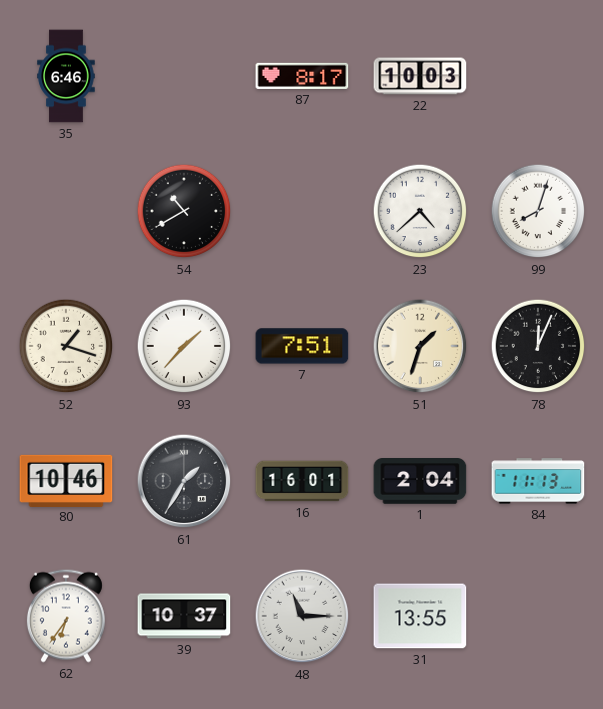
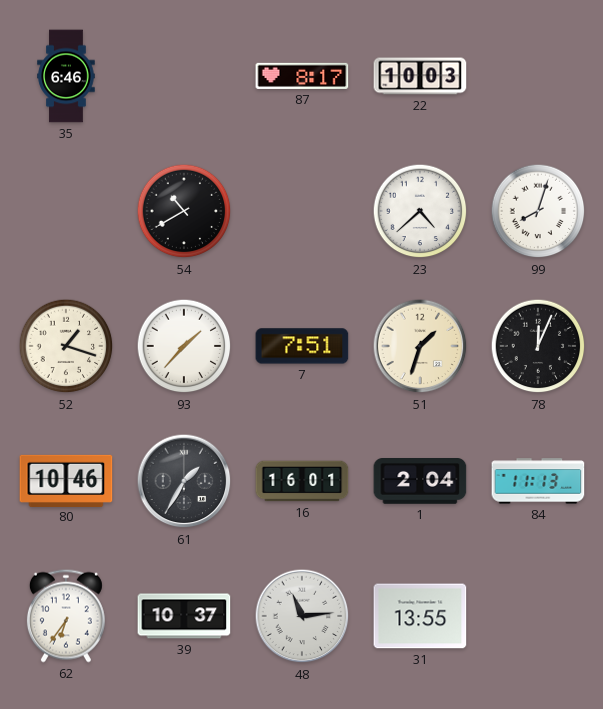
48: 11:15 -> 11:14 (302, 616)
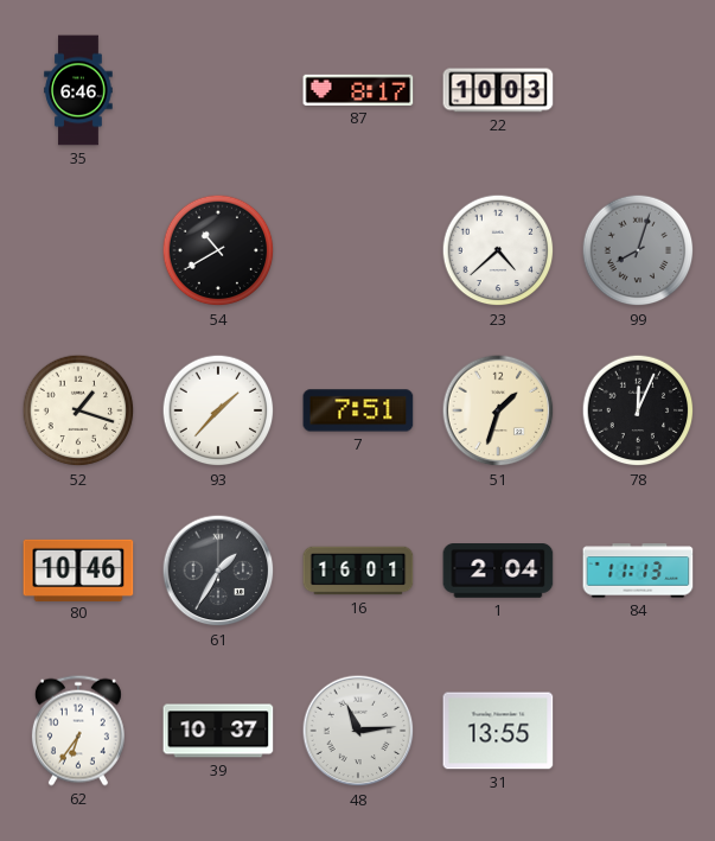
99 dial: white -> grey (638, 250)
